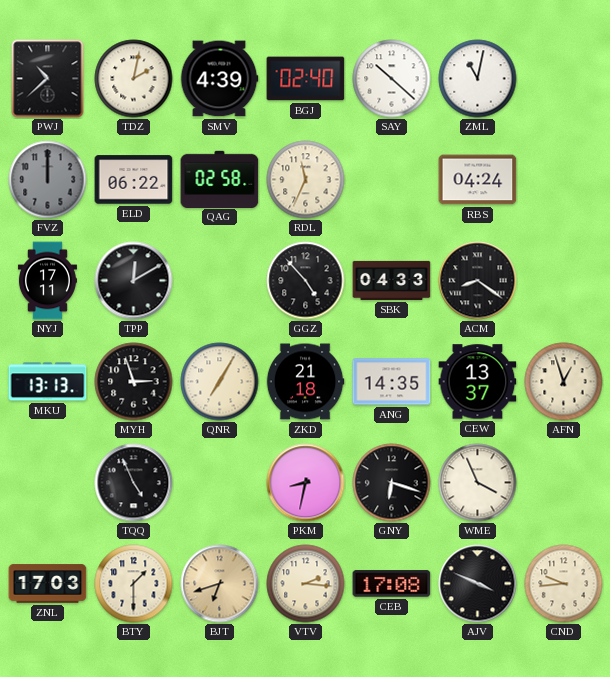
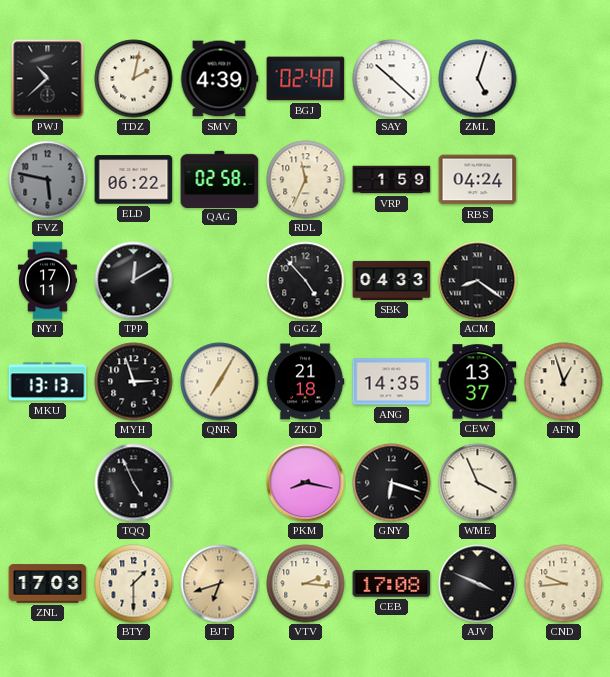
ZML: 11:02 -> 5:03 (478, 79)
FVZ: 12:00 -> 5:47 (48, 180)
VRP: none -> 1:59 (392, 180)
PKM: 8:32 -> 8:17 (306, 483)
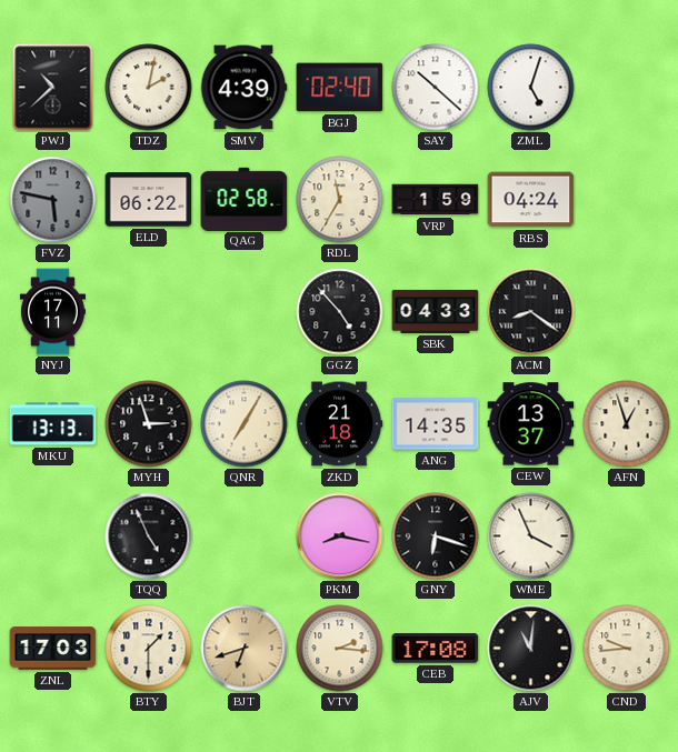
RDL: 11:34 -> 11:35 (340, 200)
TPP: 12:10 -> none (134, 281)
AJV: 3:49 -> 11:01 (531, 649)
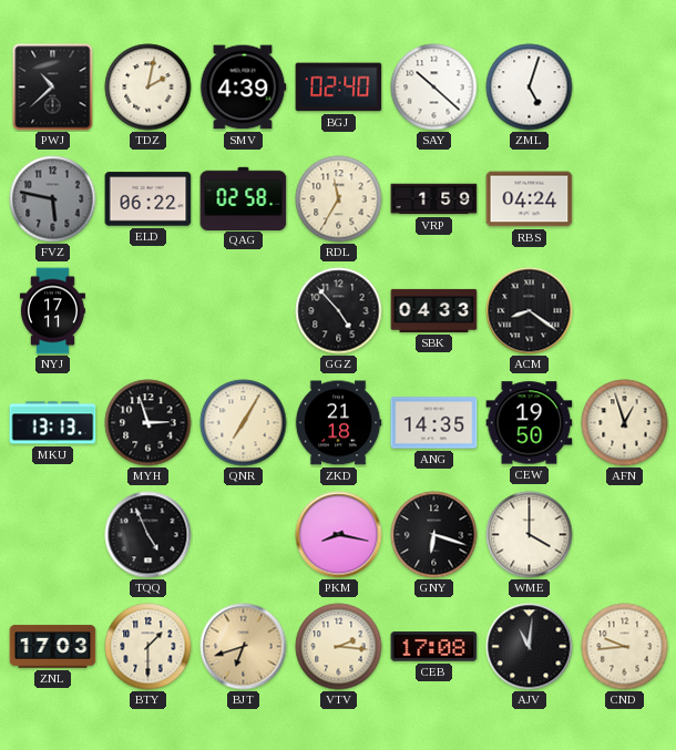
CEW: 13:37 -> 19:50 (530, 423)
WME: 3:56 -> 4:00 (530, 535)
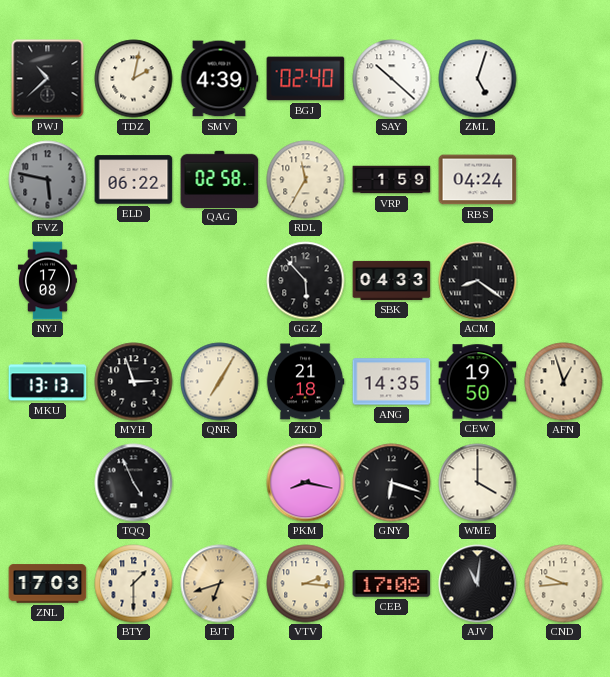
NYJ: 17:11 -> 17:08 (47, 281)
GGZ: 4:53 -> 5:53 (306, 281)
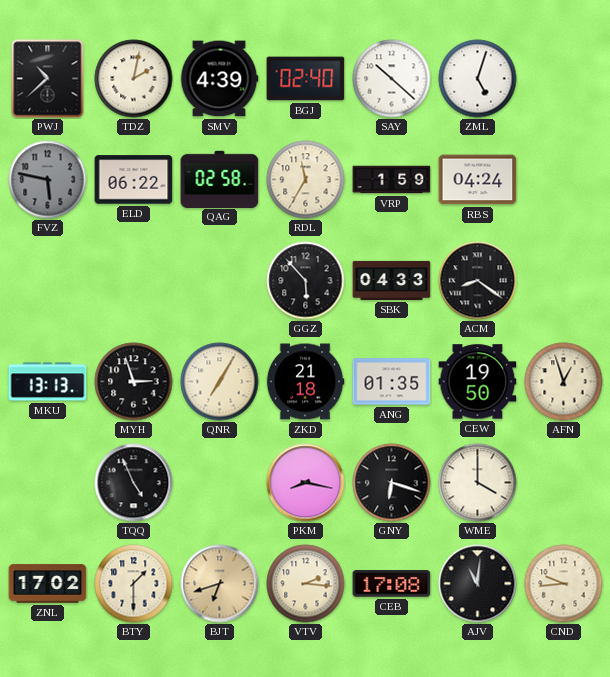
NYJ: 17:08 -> none (47, 281)
ANG: 14:35 -> 01:35 (392, 382)
ZNL: 17:03 -> 17:02 (48, 584)
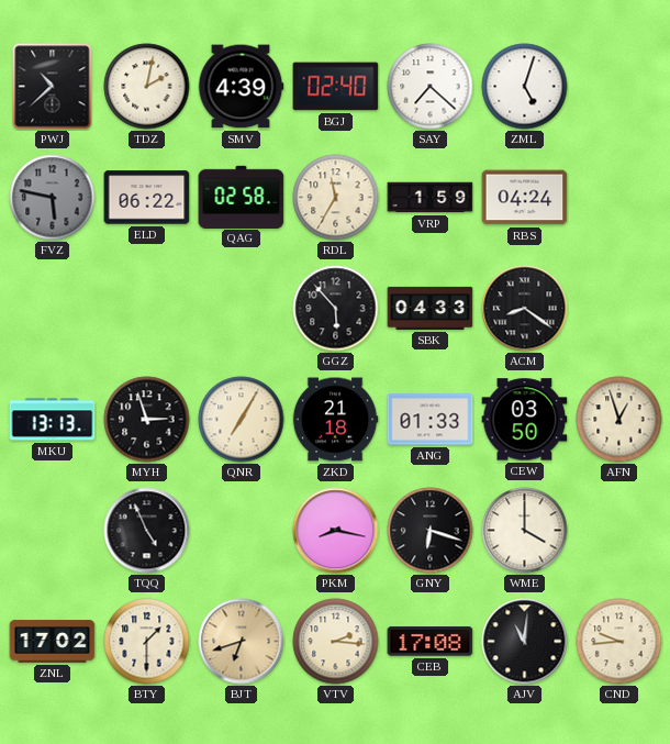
SAY: 10:22 -> 7:22 (431, 87)
ANG: 01:35 -> 01:33 (431, 420)
CEW: 19:50 -> 03:50 (525, 420)
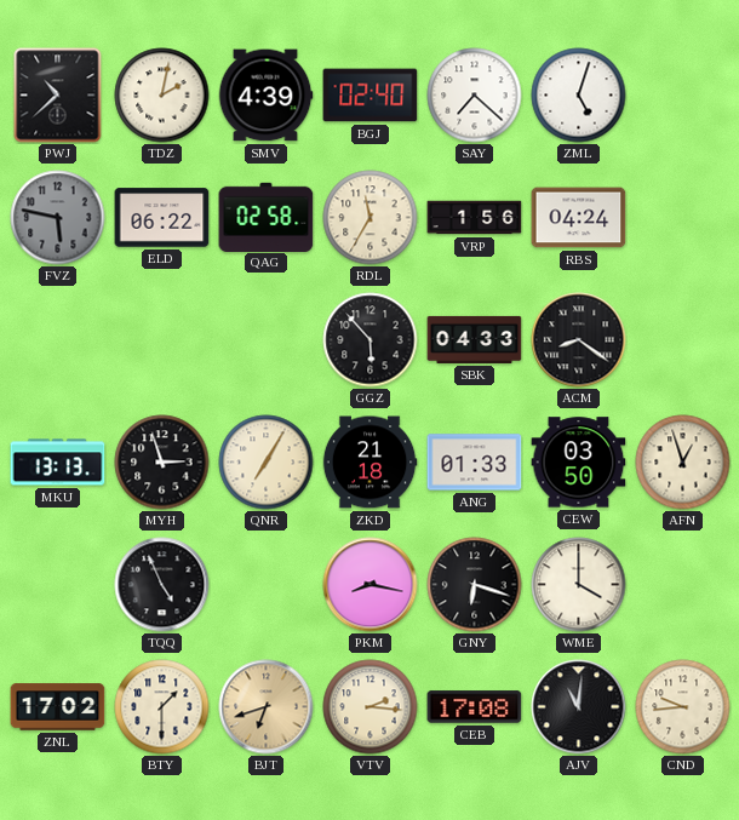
VRP: 1:59 -> 1:56 (475, 218)
